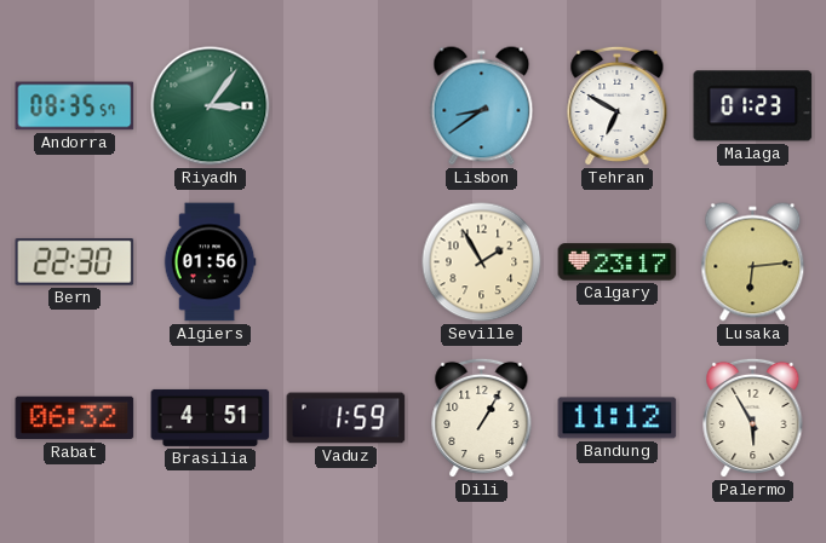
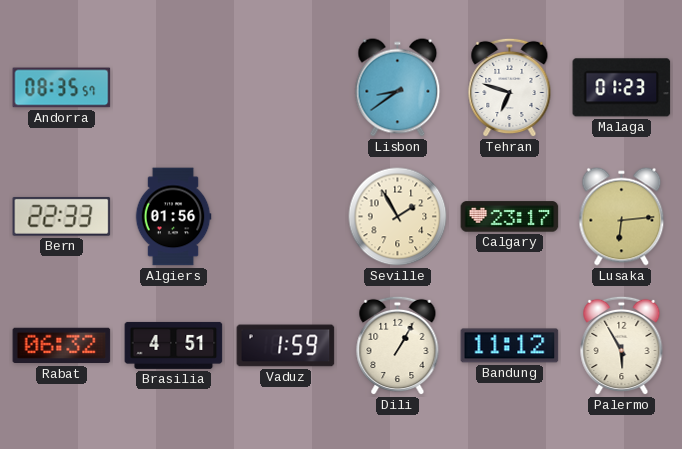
Riyadh: 3:06 -> none (211, 106)
Tehran: 6:50 -> 6:48 (510, 88)
Bern: 22:30 -> 22:33 (62, 216)
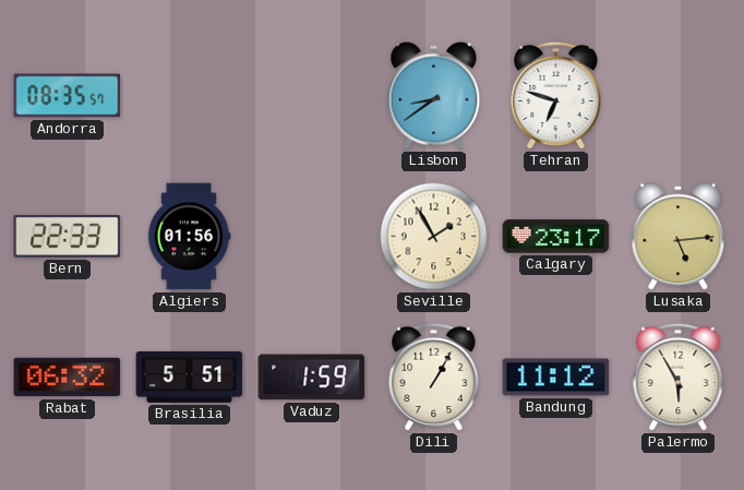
Malaga: 01:23 -> none (622, 88)
Lusaka: 6:14 -> 5:14 (679, 237)
Brasilia: 4:51 -> 5:51 (190, 377)
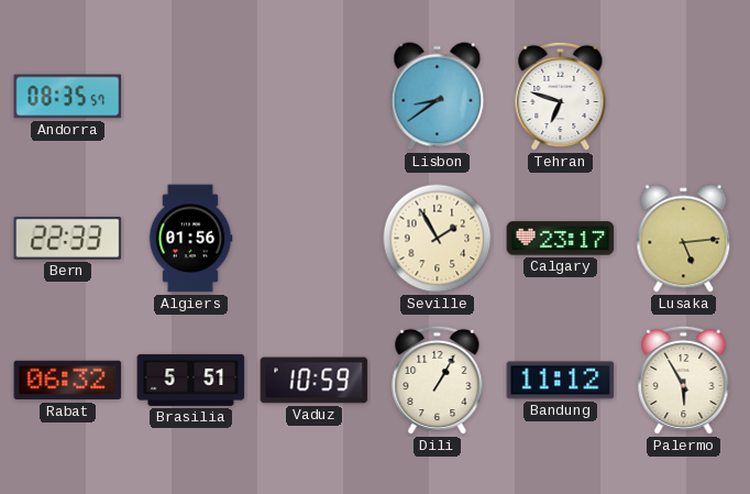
Vaduz: 1:59 -> 10:59 (315, 381)
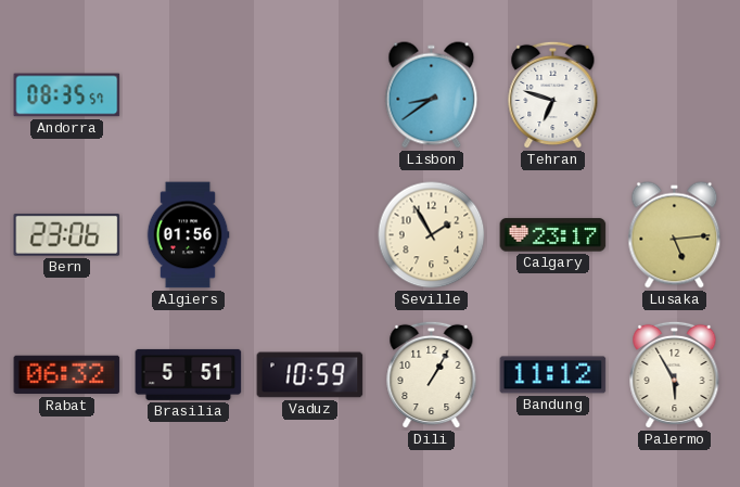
Bern: 22:33 -> 23:06 (67, 234)
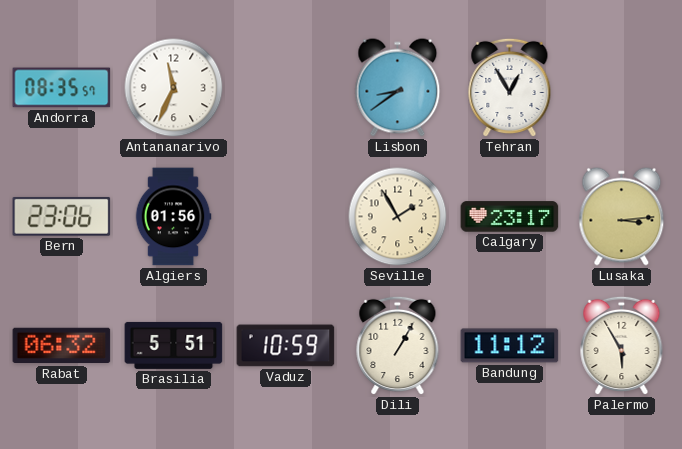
Antananarivo: none -> 11:34 (174, 88)
Tehran: 6:48 -> 12:55 (510, 88)
Lusaka: 5:14 -> 3:14 (622, 217)
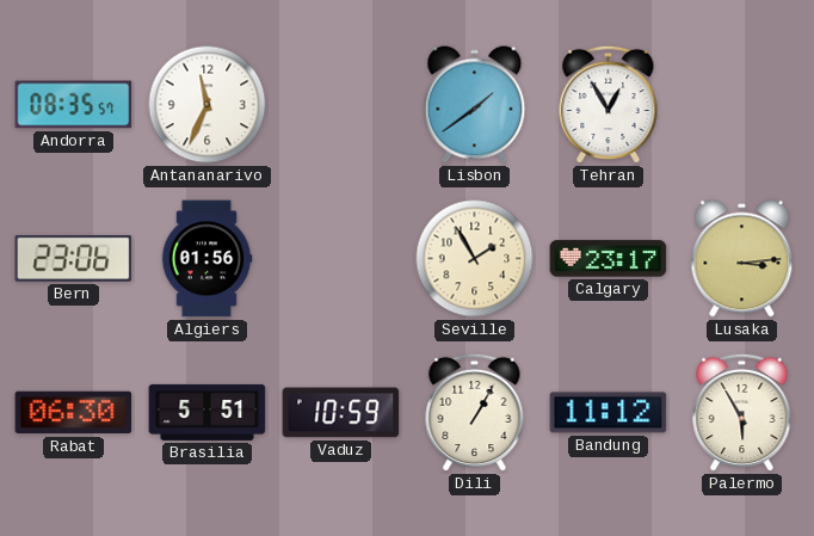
Lisbon: 8:39 -> 1:39 (475, 105)
Rabat: 06:32 -> 06:30 (74, 413)
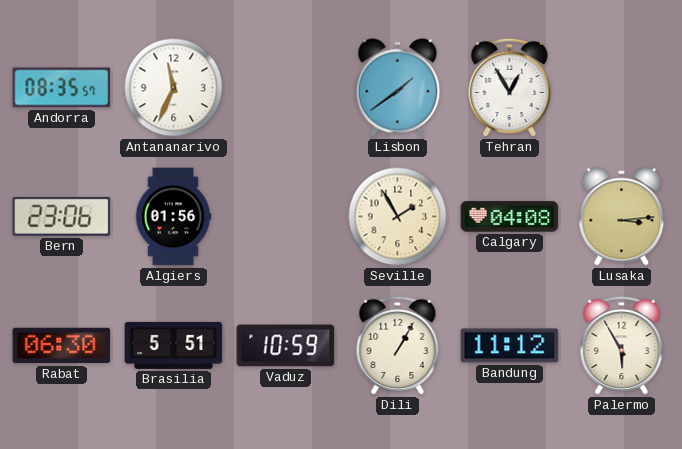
Calgary: 23:17 -> 04:08 (510, 217)
